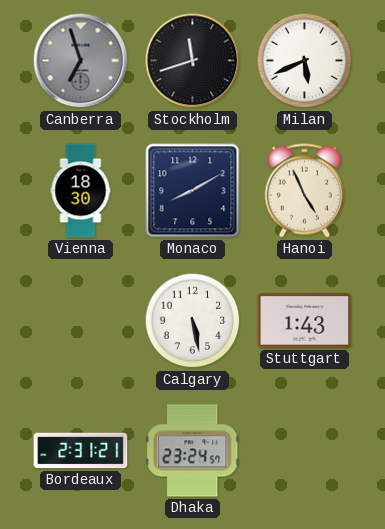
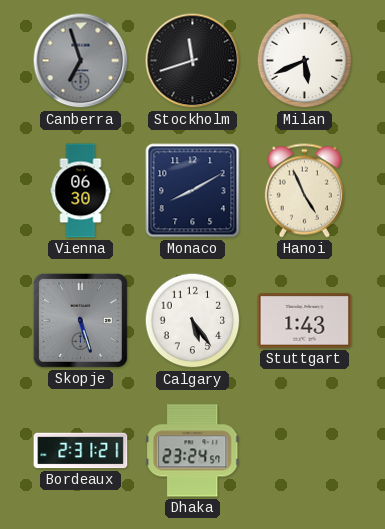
Vienna: 18:30 -> 06:30 (81, 191)
Skopje: none -> 5:27 (80, 320)
Calgary: 5:28 -> 5:24 (193, 321)
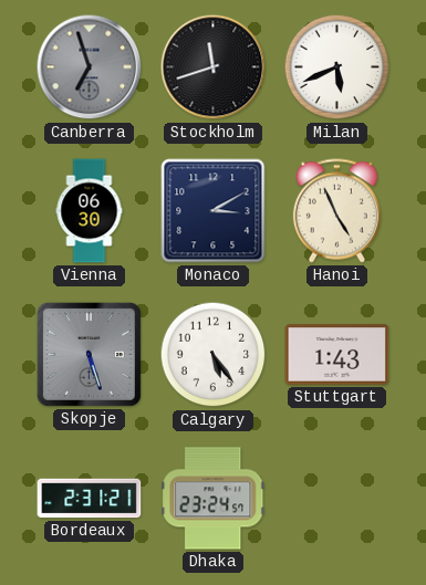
Monaco: 8:10 -> 3:10 (214, 211)
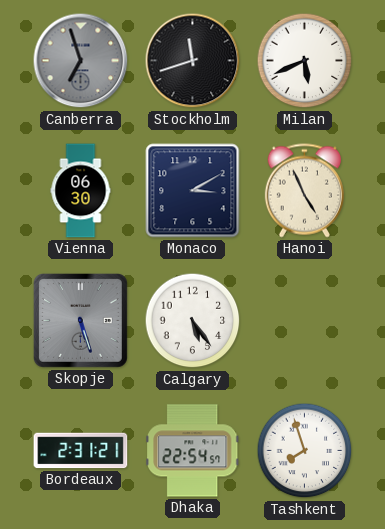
Stuttgart: 1:43 -> none (337, 355)
Dhaka: 23:24 -> 22:54 (193, 451)
Tashkent: none -> 7:57 (305, 451)
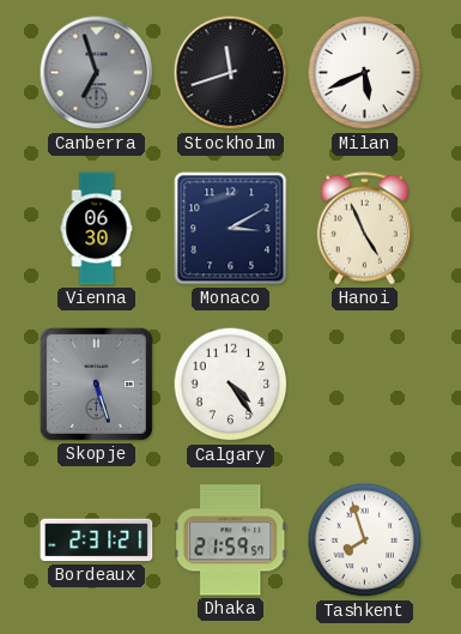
Calgary: 5:24 -> 4:24 (231, 385)
Dhaka: 22:54 -> 21:59 (231, 541)
